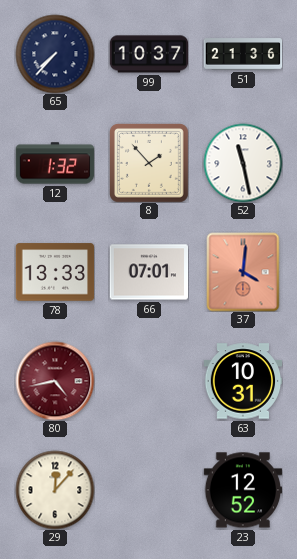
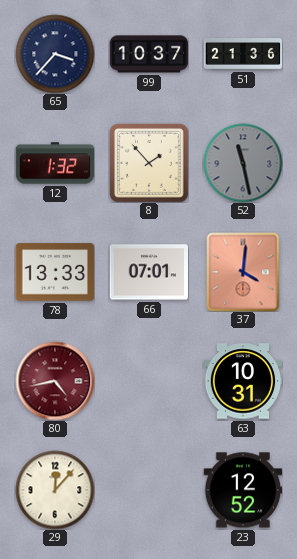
65: 7:37 -> 3:37 (55, 54)
52 dial: white -> grey (243, 163)
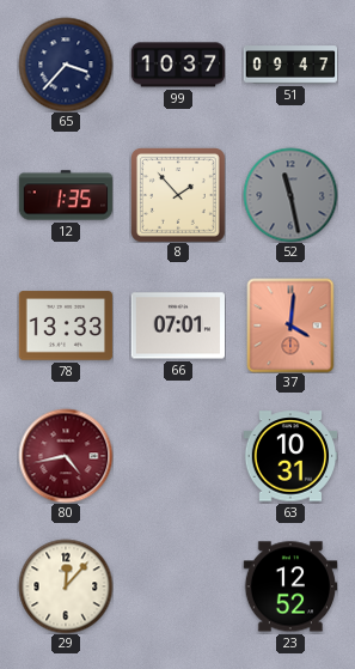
51: 21:36 -> 09:47 (290, 65)
12: 1:32 -> 1:35 (66, 195)
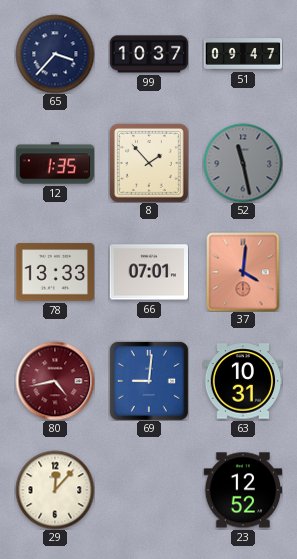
69: none -> 9:01 (149, 381)
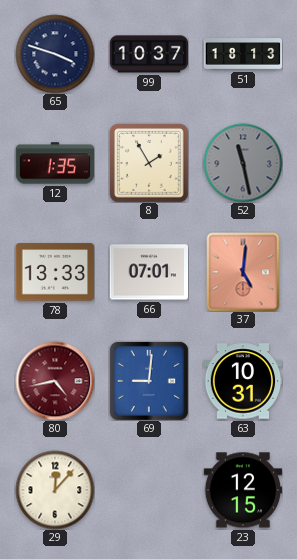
65: 3:37 -> 3:48 (55, 54)
51: 09:47 -> 18:13 (243, 54)
8: 1:53 -> 1:55 (149, 163)
37: 4:01 -> 5:01 (243, 272)
23: 12:52 -> 12:15 (243, 490)
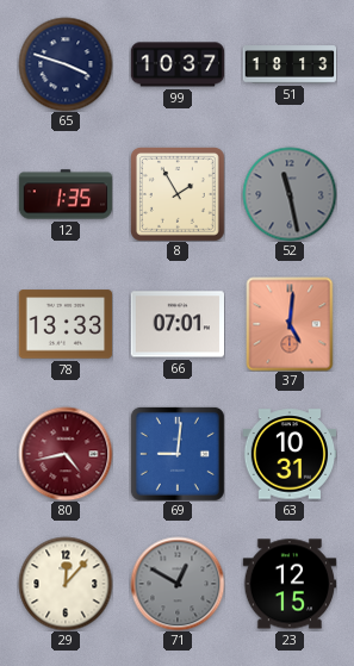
71: none -> 12:50 (178, 584)
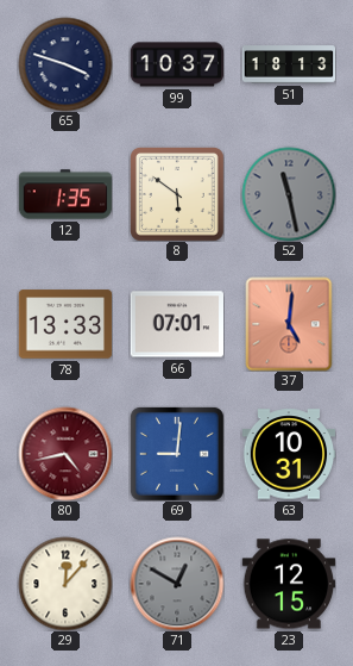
8: 1:55 -> 5:51 (177, 194)
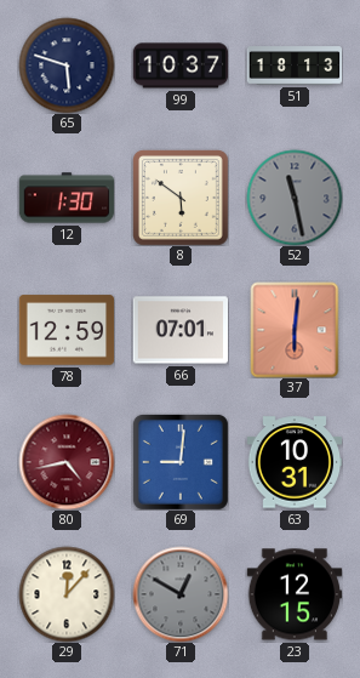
65: 3:48 -> 5:48 (67, 65)
12: 1:35 -> 1:30 (67, 198)
78: 13:33 -> 12:59 (67, 330)
37: 5:01 -> 6:01 (295, 330)
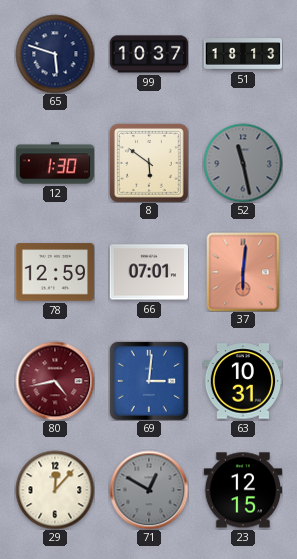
69: 9:01 -> 3:01 (149, 381)
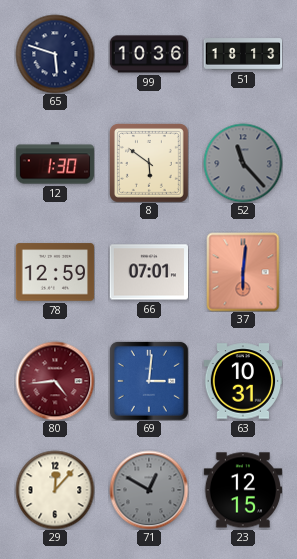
99: 10:37 -> 10:36 (149, 54)
52: 11:28 -> 11:23 (243, 163)
80: 4:43 -> 4:44 (55, 381)
